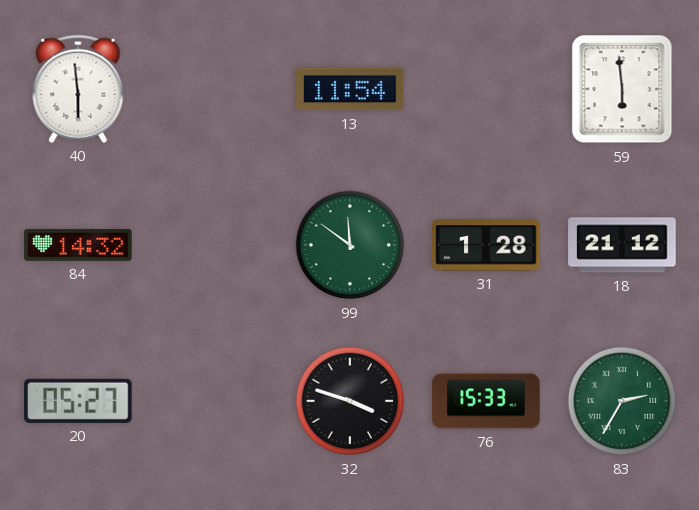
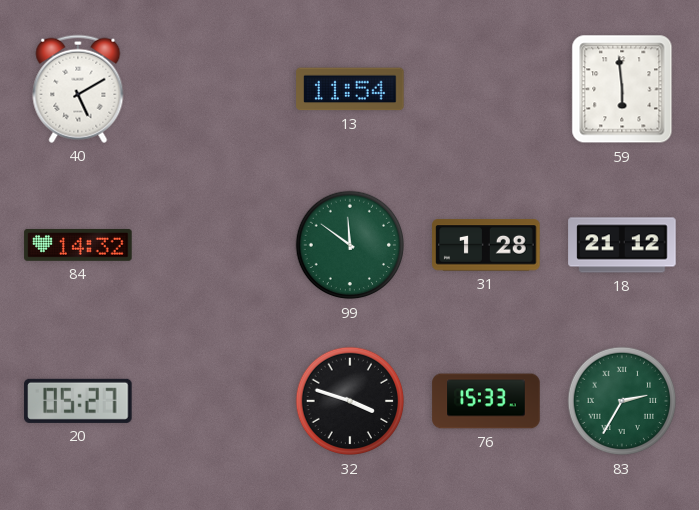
40: 5:59 -> 5:10 (78, 89)
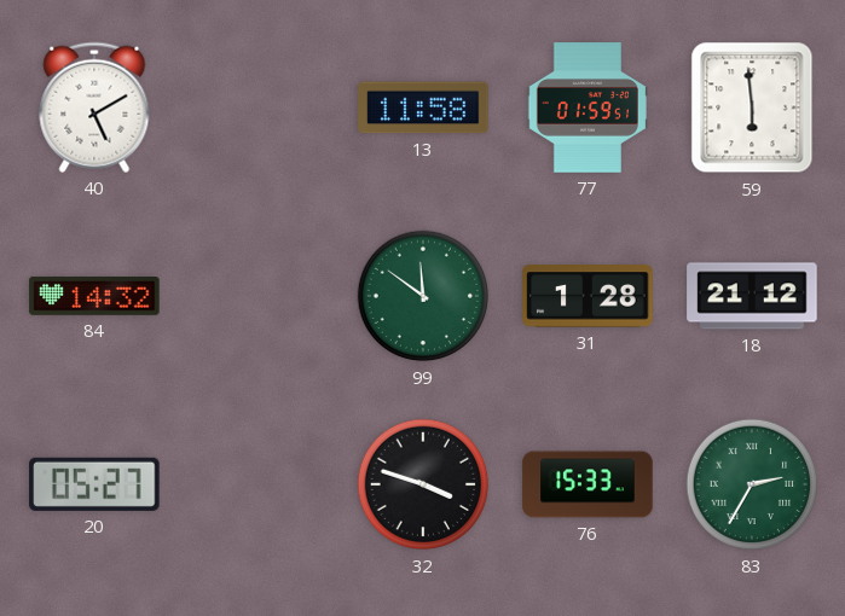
13: 11:54 -> 11:58 (423, 107)
77: none -> 01:59 (586, 107)
